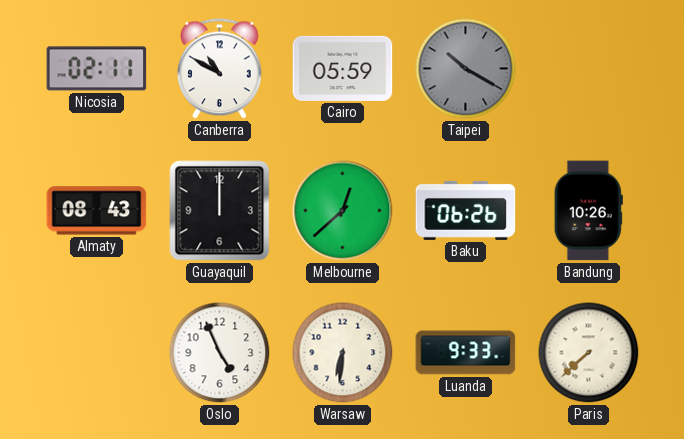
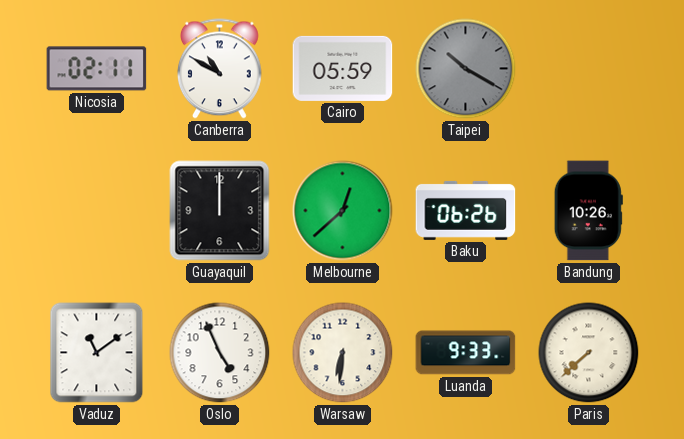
Almaty: 08:43 -> none (97, 211)
Vaduz: none -> 11:09 (97, 353)
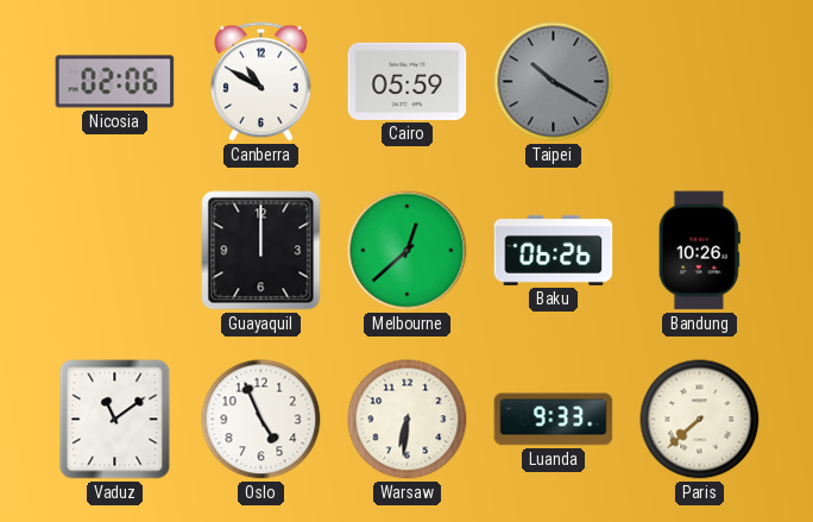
Nicosia: 02:11 -> 02:06 (115, 82)
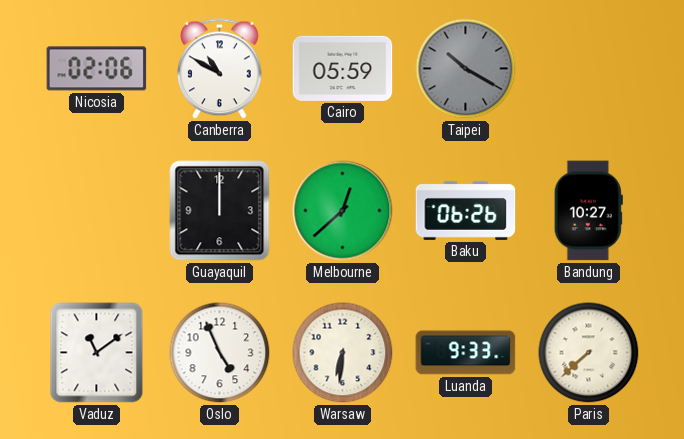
Bandung: 10:26 -> 10:27 (588, 211)
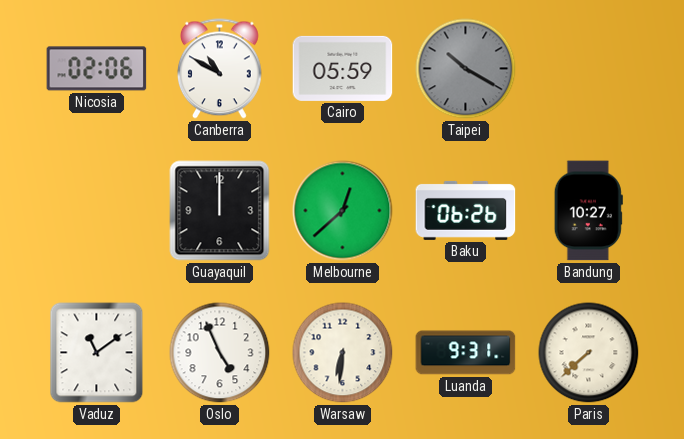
Luanda: 9:33 -> 9:31 (466, 353)
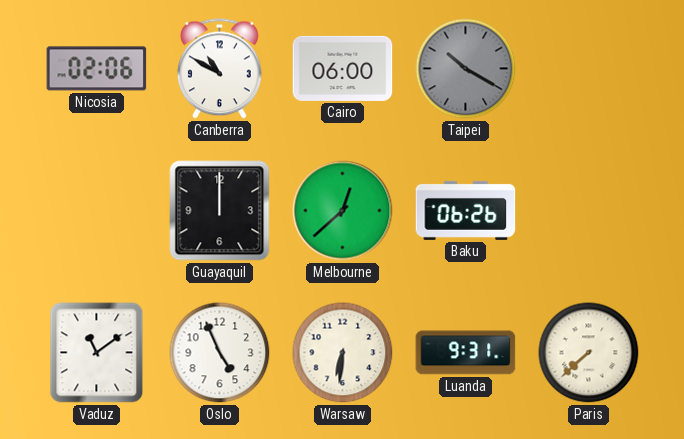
Cairo: 05:59 -> 06:00 (343, 68)
Bandung: 10:27 -> none (588, 211)
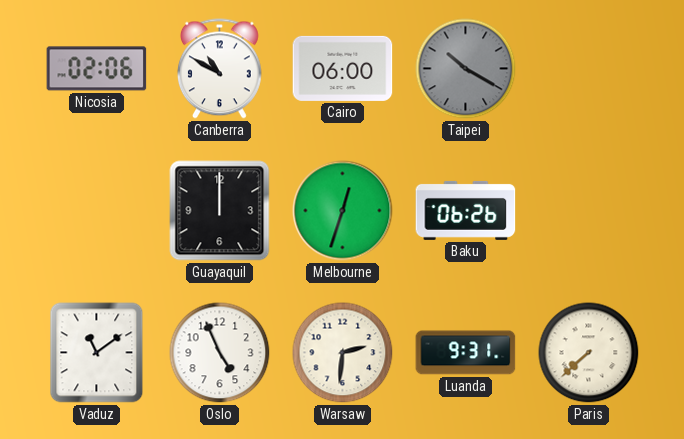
Melbourne: 12:38 -> 12:33 (343, 211)
Warsaw: 6:31 -> 2:31 (343, 353)
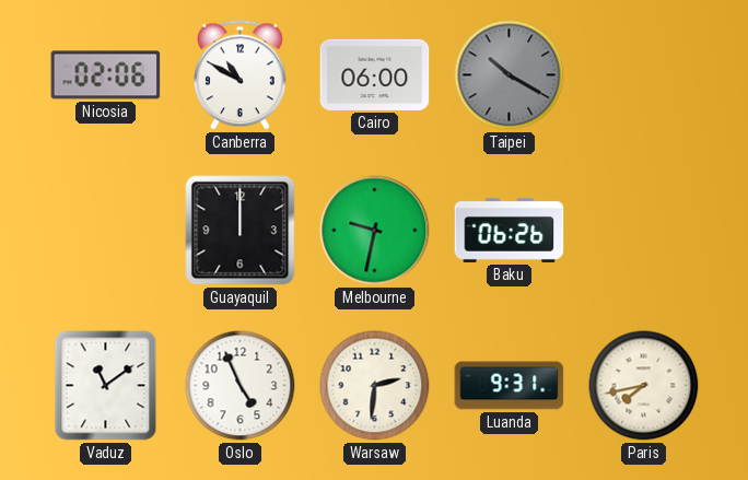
Melbourne: 12:33 -> 9:32 (375, 231)
Paris: 7:38 -> 7:43 (644, 386)
